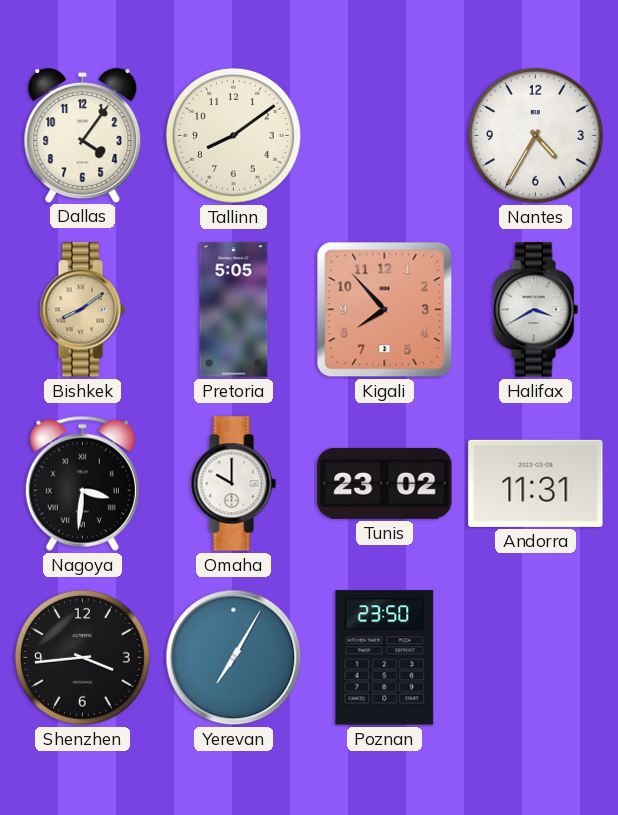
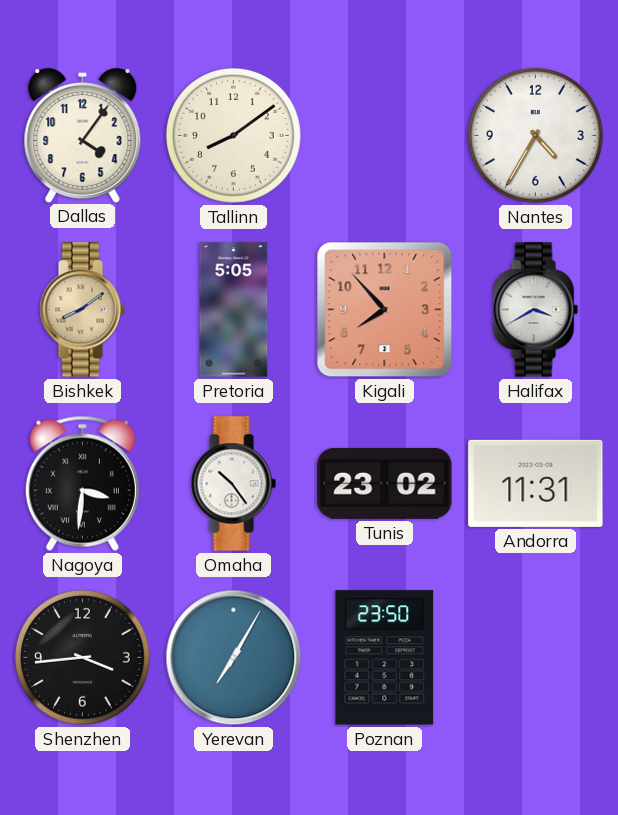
Omaha: 10:00 -> 10:24 (233, 484)
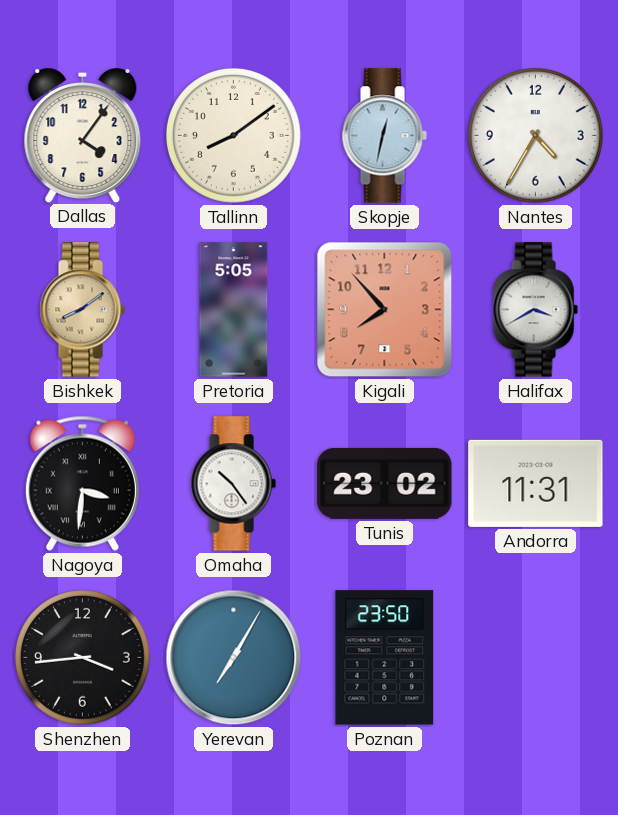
Skopje: none -> 12:32 (384, 136)
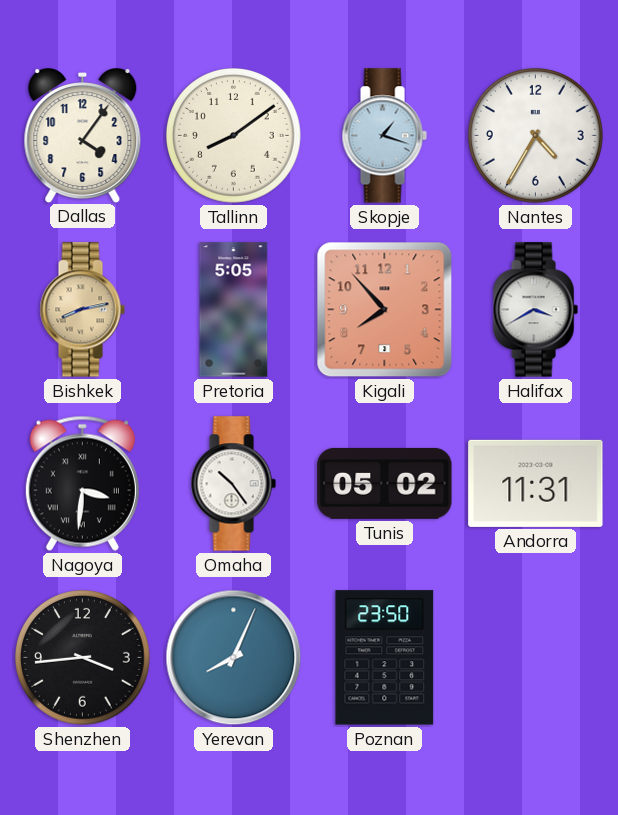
Skopje: 12:32 -> 1:18 (384, 136)
Bishkek: 8:09 -> 8:13 (82, 310)
Tunis: 23:02 -> 05:02 (385, 483)
Yerevan: 7:05 -> 8:04 (234, 658)
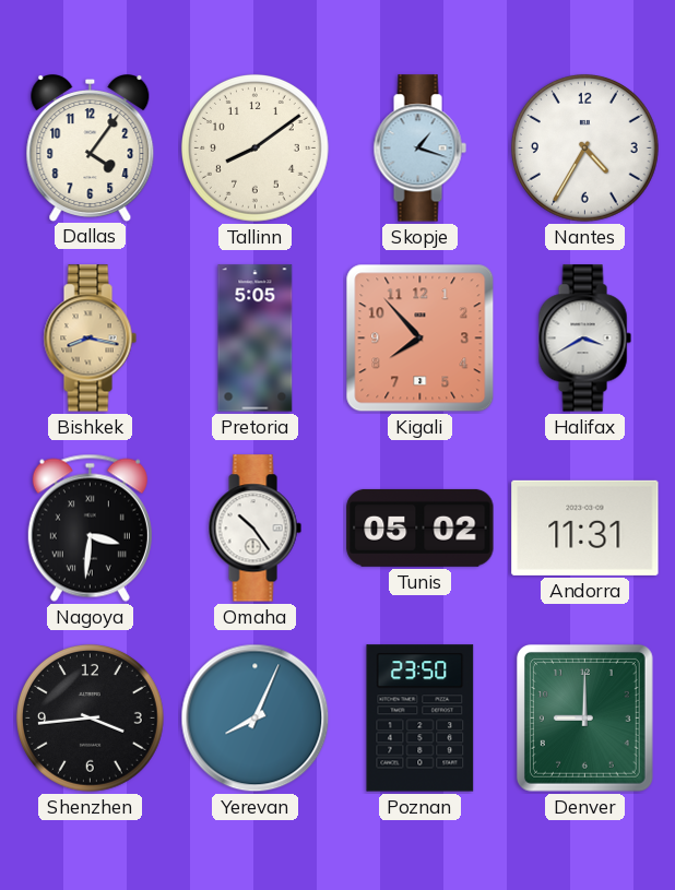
Bishkek: 8:13 -> 8:17 (90, 339)
Denver: none -> 9:00 (584, 717)
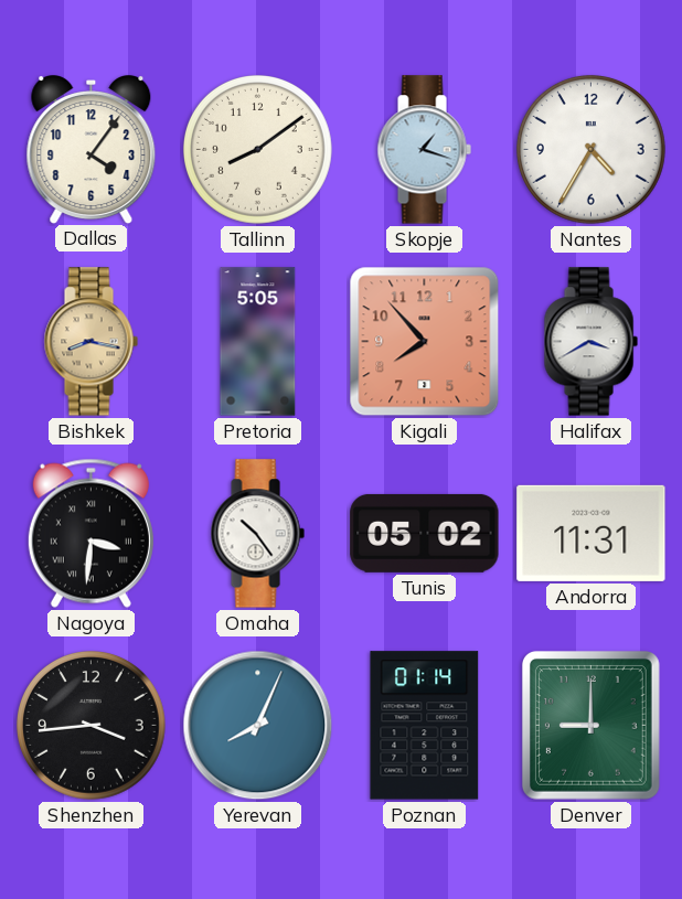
Poznan: 23:50 -> 01:14 (425, 726)
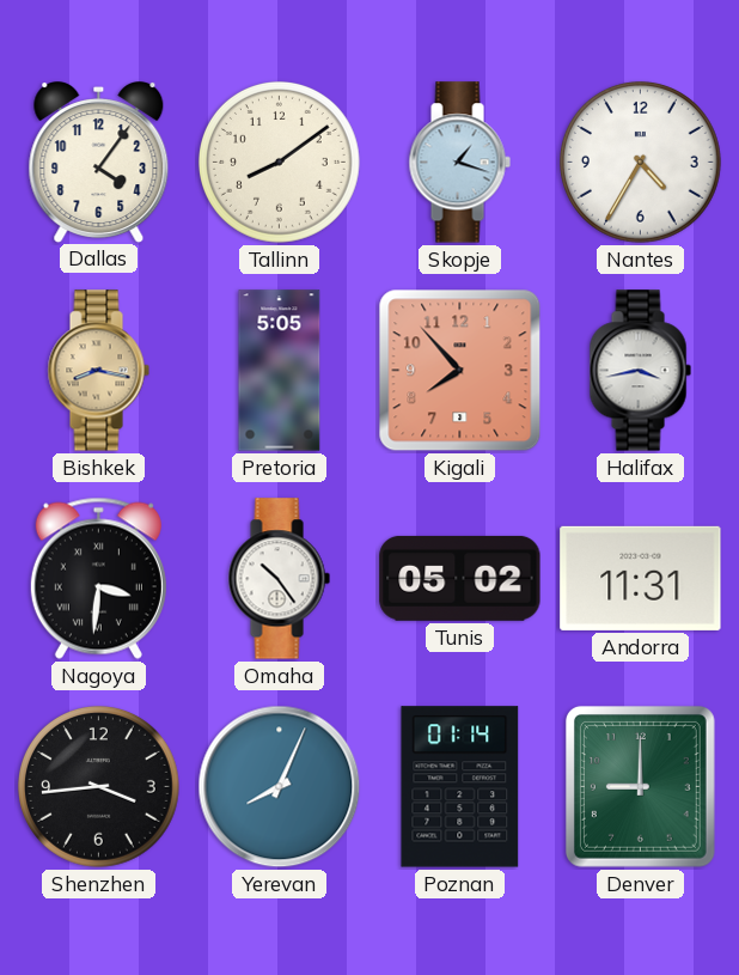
Halifax: 3:40 -> 3:43 (640, 371)
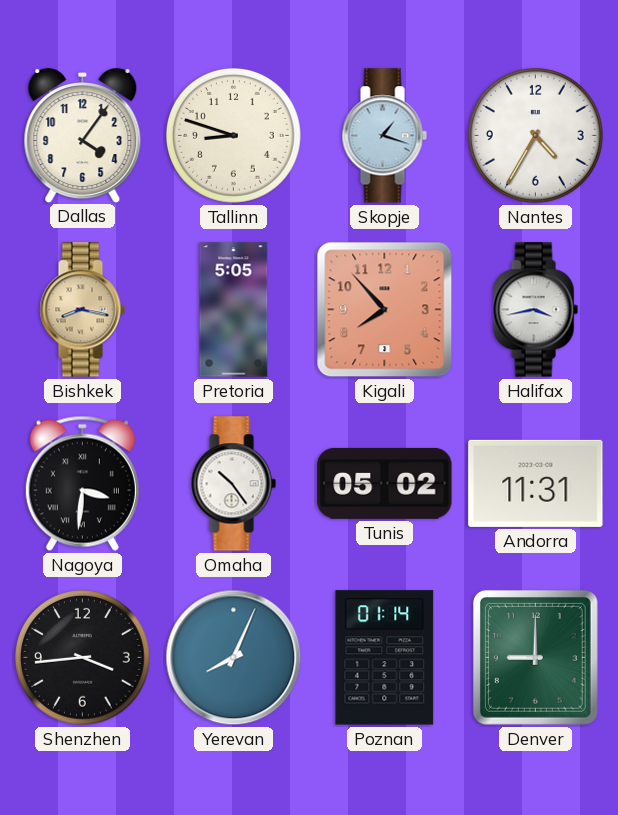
Tallinn: 8:09 -> 8:48 (233, 135)
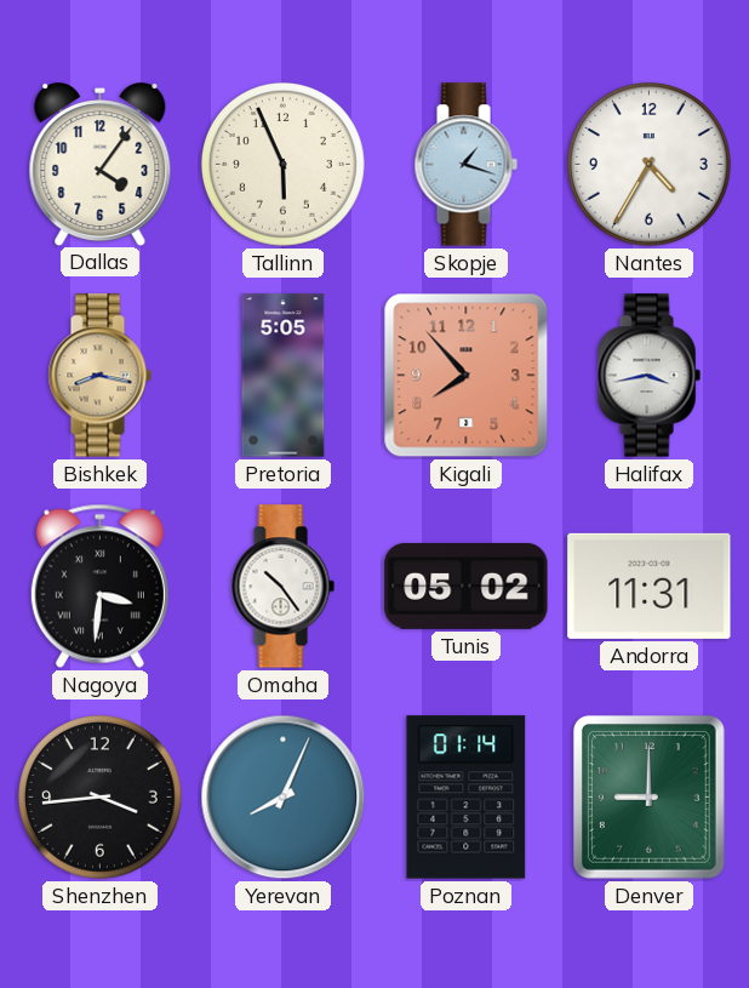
Tallinn: 8:48 -> 5:56 (282, 164)
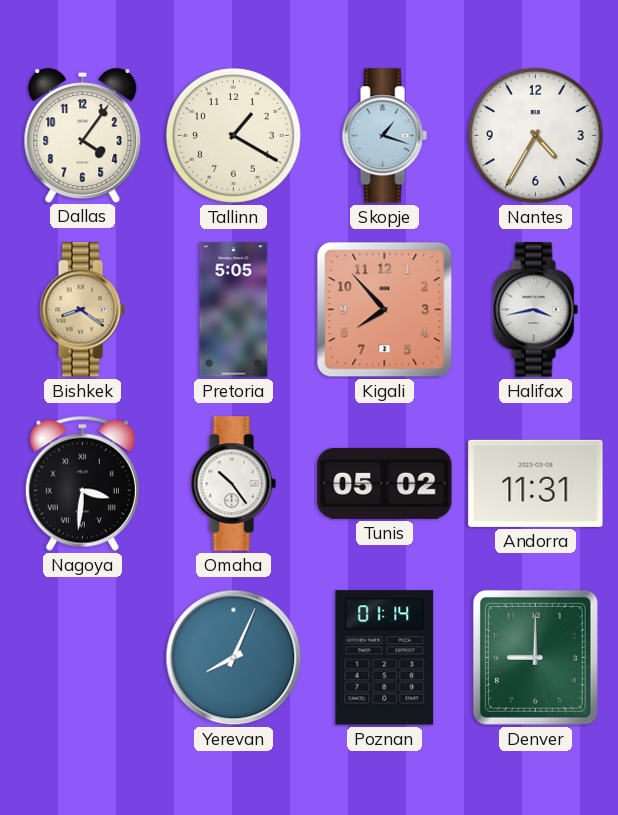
Tallinn: 5:56 -> 1:20 (233, 135)
Bishkek: 8:17 -> 8:21 (82, 310)
Shenzhen: 3:44 -> none (99, 796)
